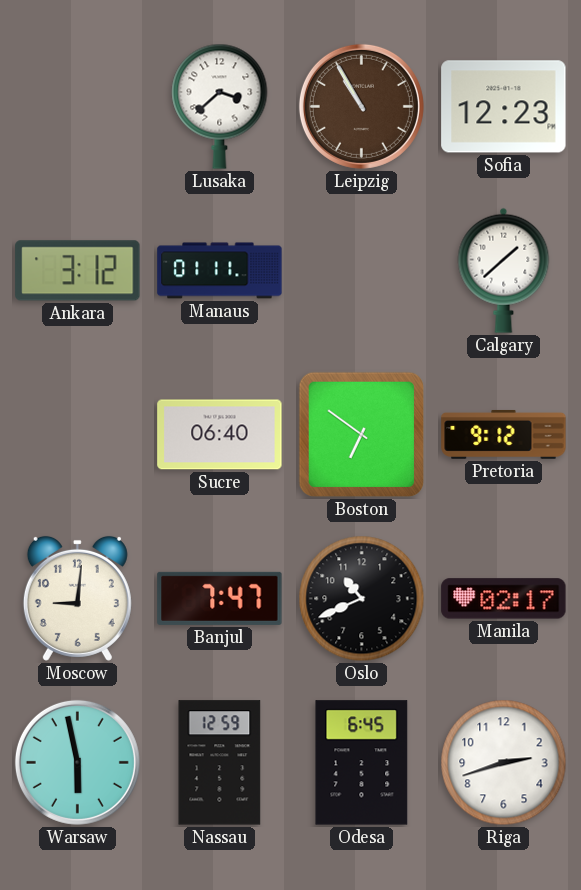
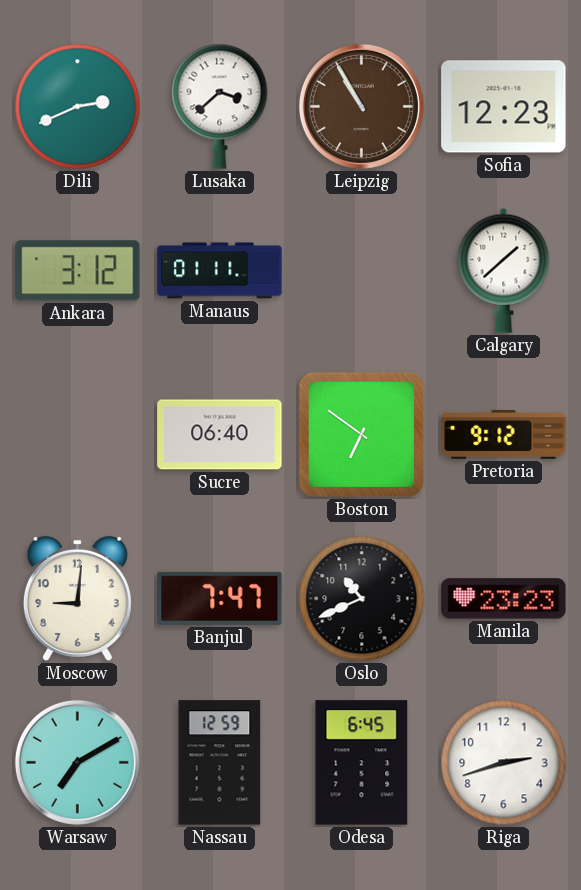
Dili: none -> 2:41 (78, 107)
Manila: 02:17 -> 23:23 (504, 599)
Warsaw: 5:58 -> 7:10 (77, 762)
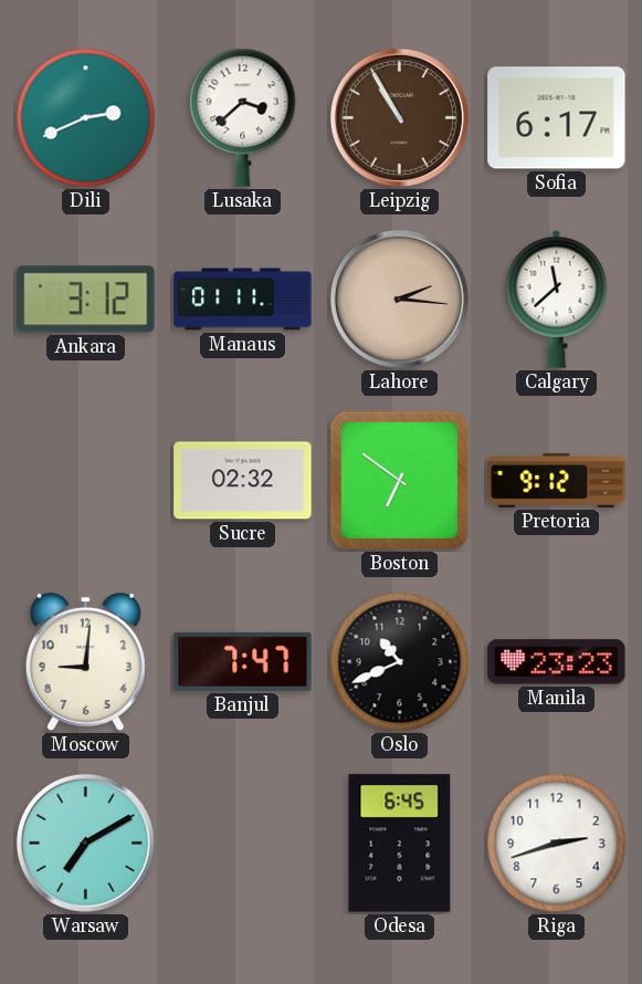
Sofia: 12:23 -> 6:17 (557, 118)
Lahore: none -> 2:16 (399, 299)
Calgary: 1:38 -> 11:38 (557, 299)
Sucre: 06:40 -> 02:32 (243, 481)
Nassau: 12:59 -> none (220, 763)
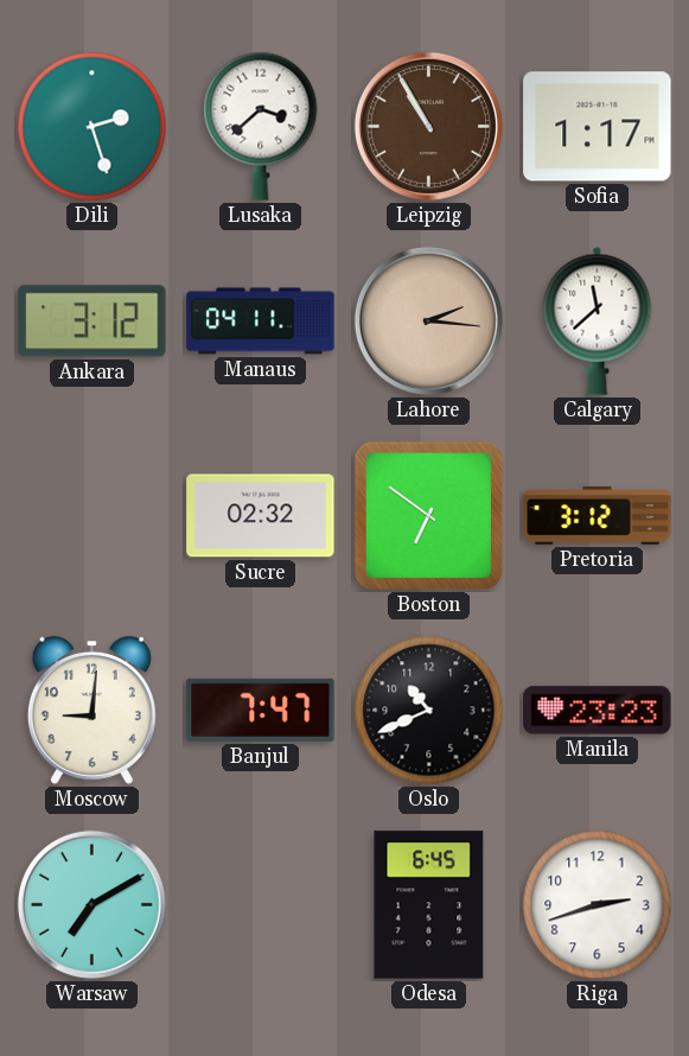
Dili: 2:41 -> 2:27 (92, 127)
Sofia: 6:17 -> 1:17 (598, 127)
Manaus: 01:11 -> 04:11 (261, 322)
Pretoria: 9:12 -> 3:12 (598, 515)
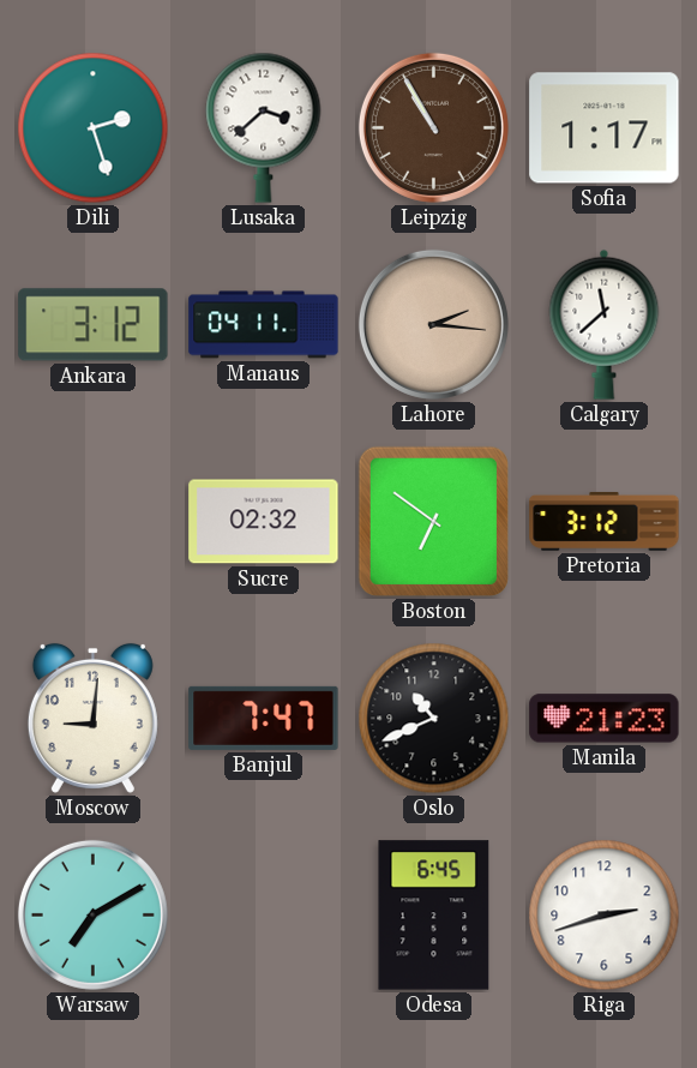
Manila: 23:23 -> 21:23 (605, 719)
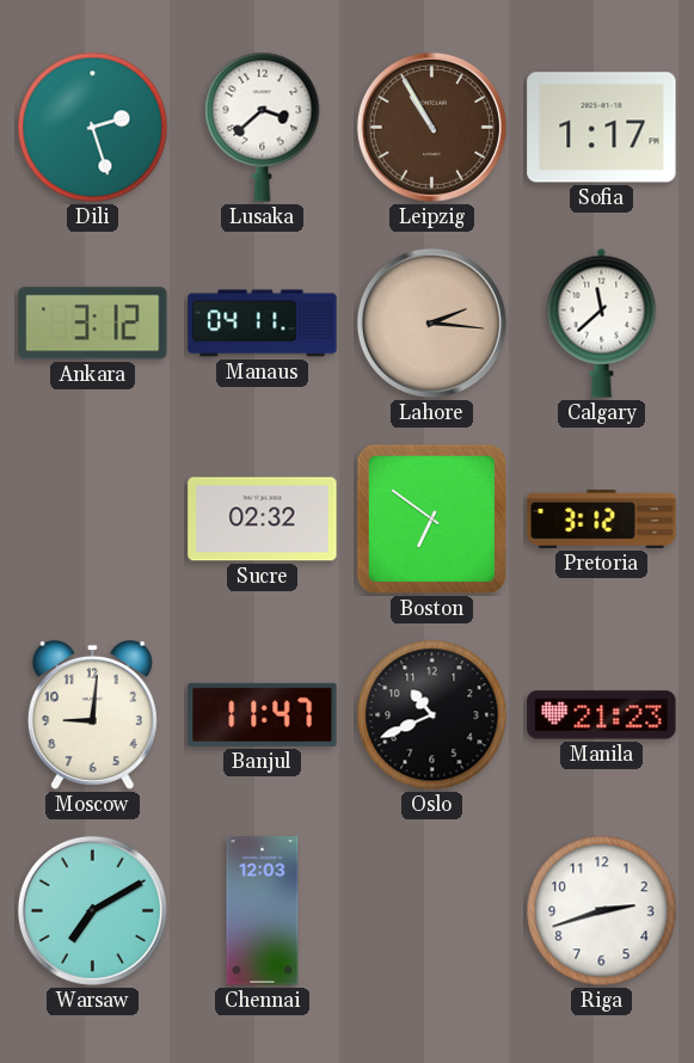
Banjul: 7:47 -> 11:47 (263, 714)
Chennai: none -> 12:03 (263, 911)
Odesa: 6:45 -> none (434, 916)
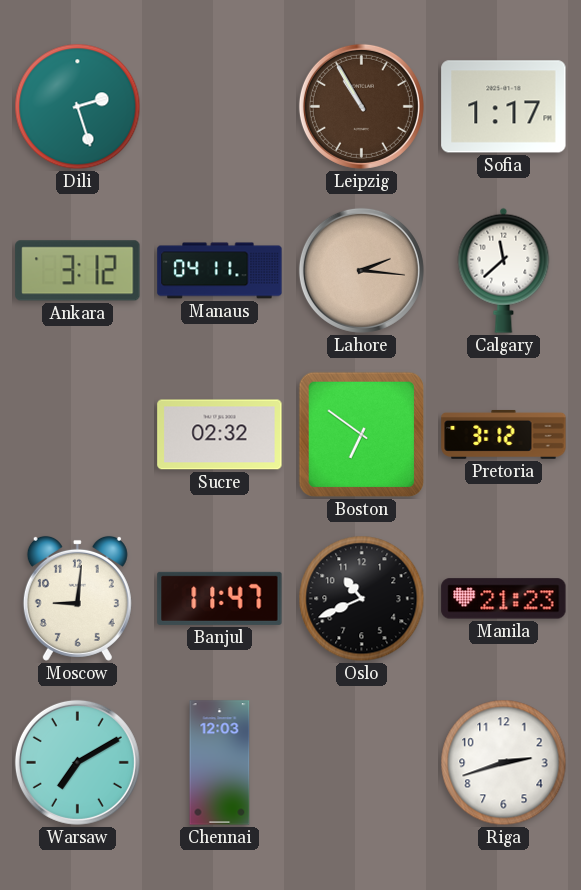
Lusaka: 3:38 -> none (263, 127)
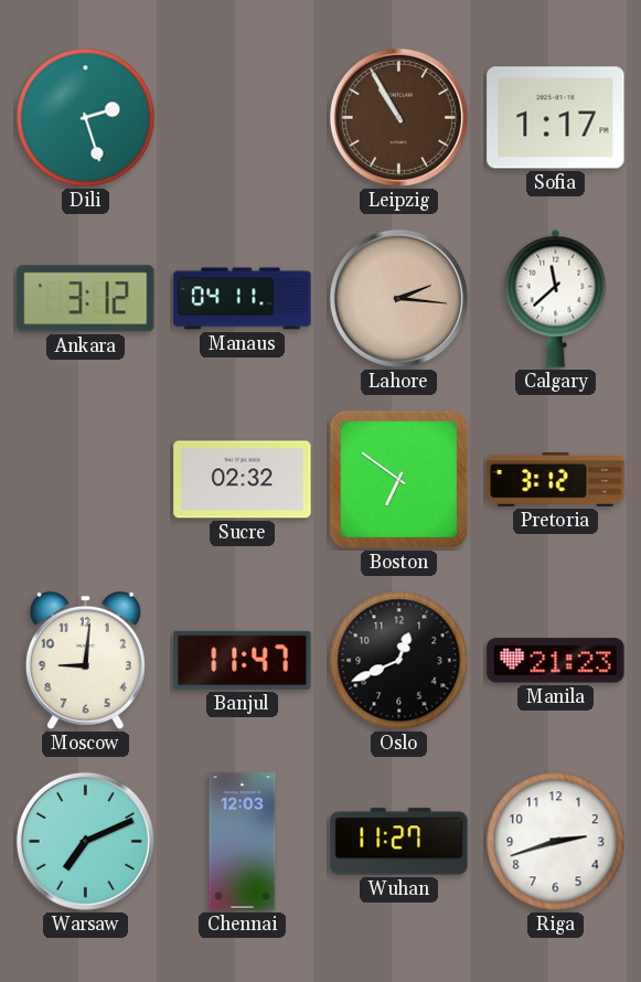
Oslo: 10:41 -> 12:41 (399, 661)
Warsaw: 7:10 -> 7:11 (85, 841)
Wuhan: none -> 11:27 (399, 842)
